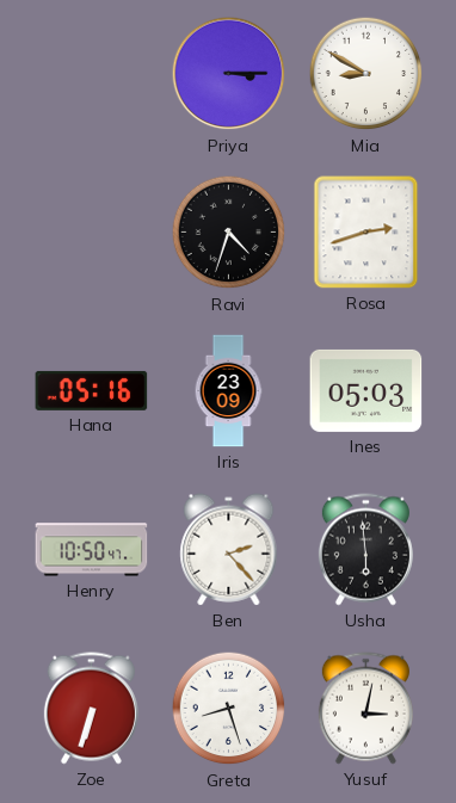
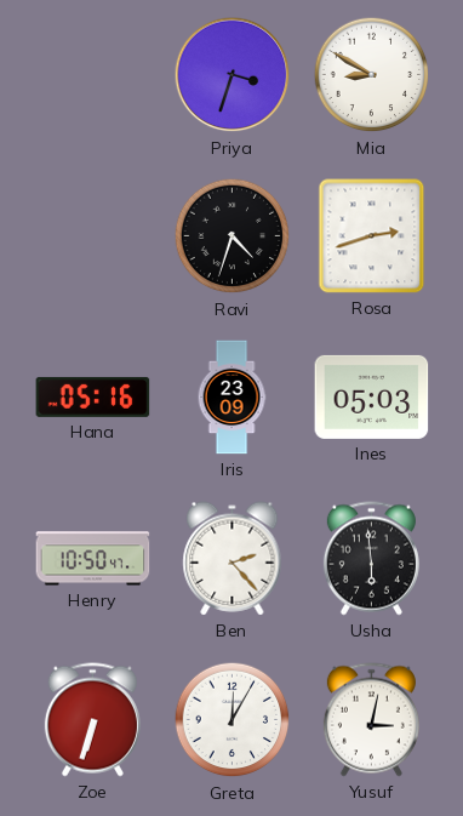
Priya: 3:15 -> 3:33 (233, 75)
Greta: 8:27 -> 12:05 (233, 720)
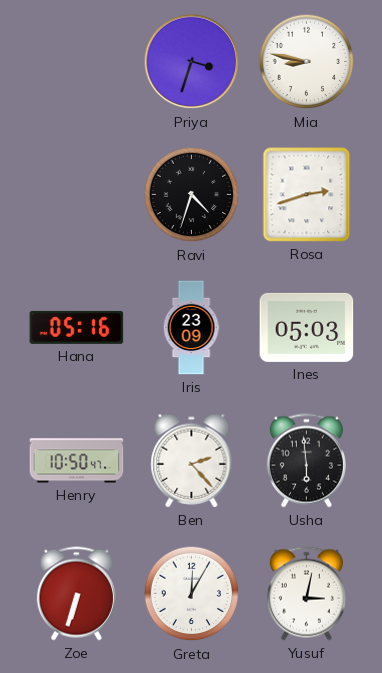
Mia: 8:50 -> 8:47 (307, 62)
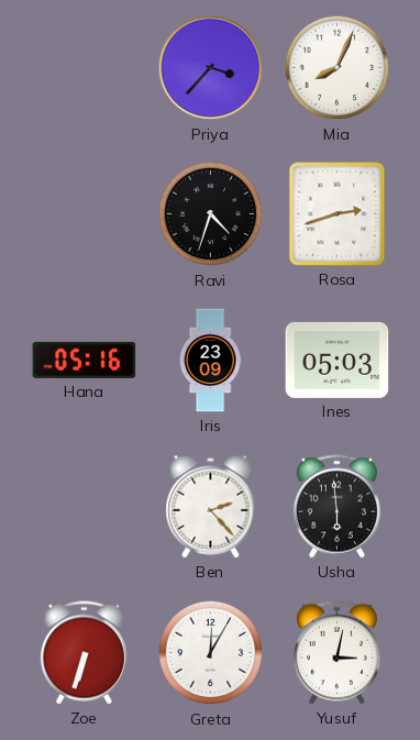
Priya: 3:33 -> 3:37 (211, 68)
Mia: 8:47 -> 8:04 (338, 68)
Henry: 10:50 -> none (77, 461)
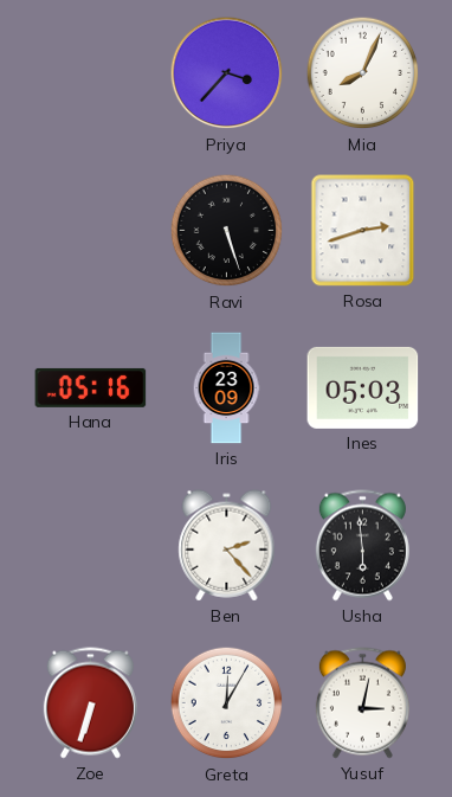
Ravi: 4:33 -> 5:27 (227, 231)
